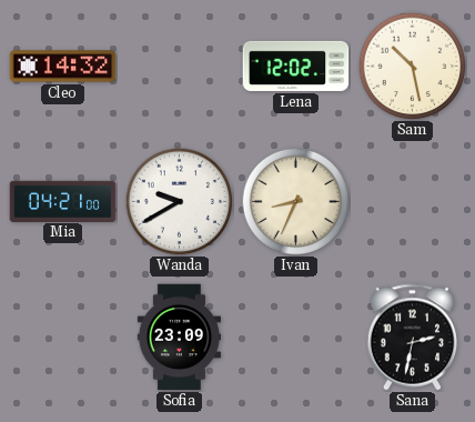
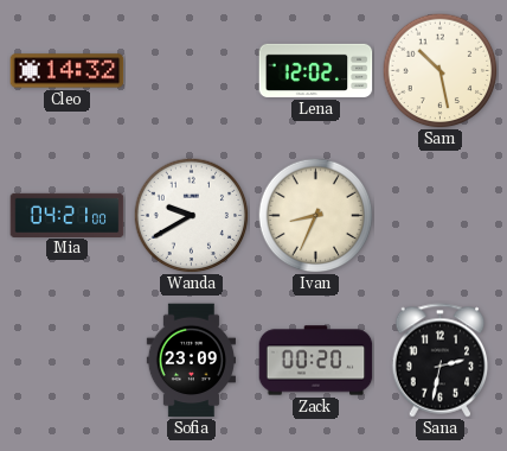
Zack: none -> 00:20 (316, 361)
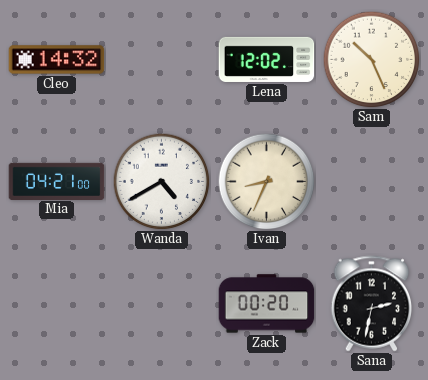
Sam: 10:28 -> 10:26 (371, 59)
Wanda: 9:40 -> 4:40 (161, 181)
Sofia: 23:09 -> none (191, 361)
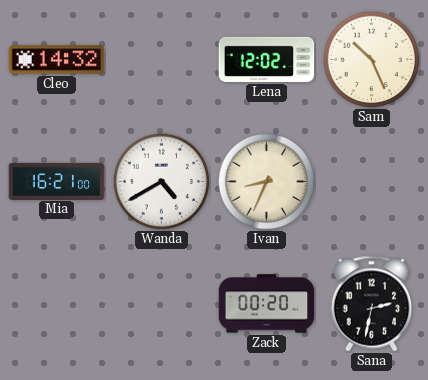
Mia: 04:21 -> 16:21 (57, 181)
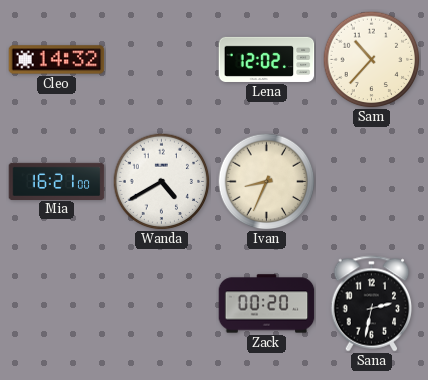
Sam: 10:26 -> 10:37 (371, 59)
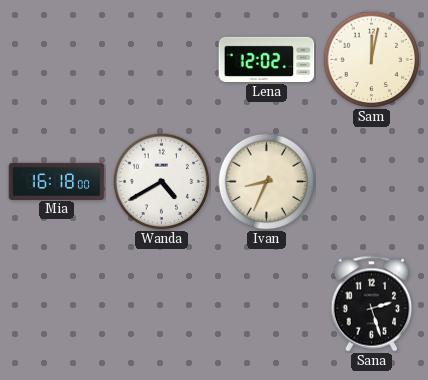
Cleo: 14:32 -> none (57, 60)
Sam: 10:37 -> 12:02 (371, 59)
Mia: 16:21 -> 16:18 (57, 181)
Zack: 00:20 -> none (267, 304)
Sana: 2:32 -> 2:27 (372, 304)
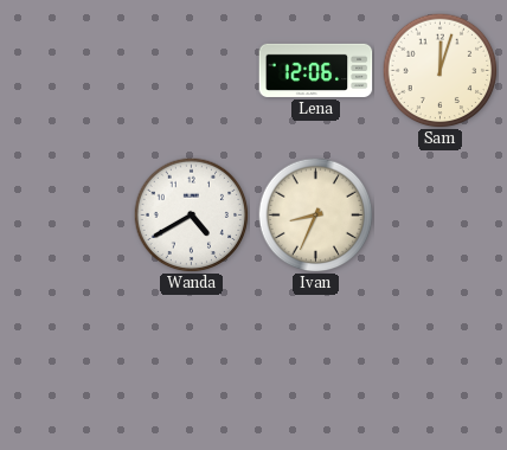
Lena: 12:02 -> 12:06 (316, 70)
Sam: 12:02 -> 12:03 (439, 70)
Mia: 16:18 -> none (57, 181)
Sana: 2:27 -> none (372, 304)
